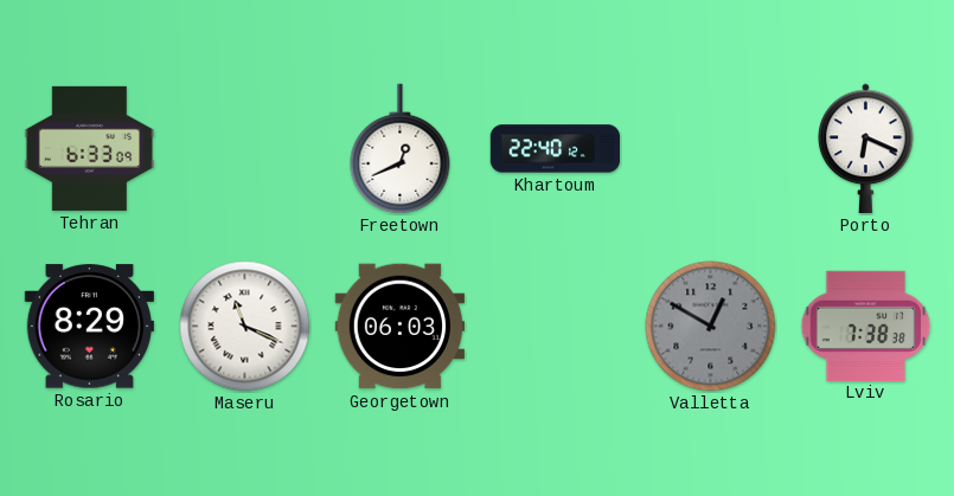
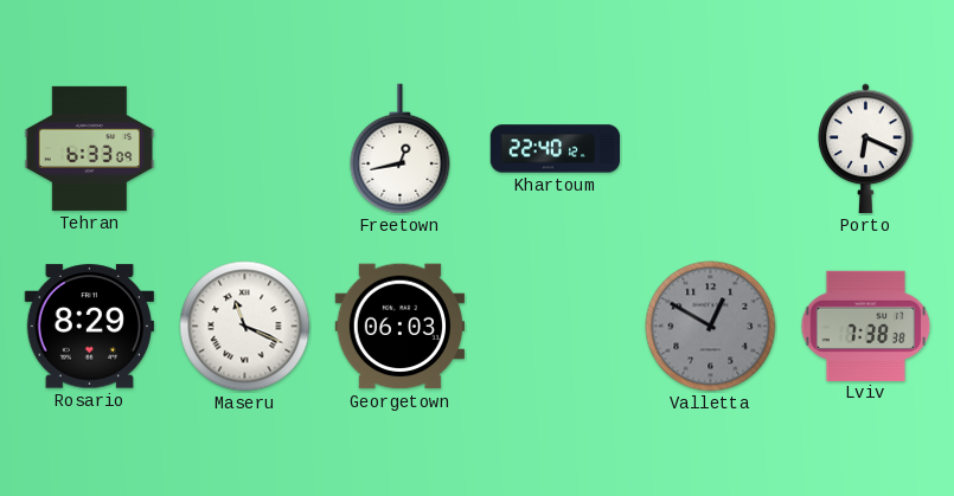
Freetown: 12:41 -> 12:43 (401, 149)
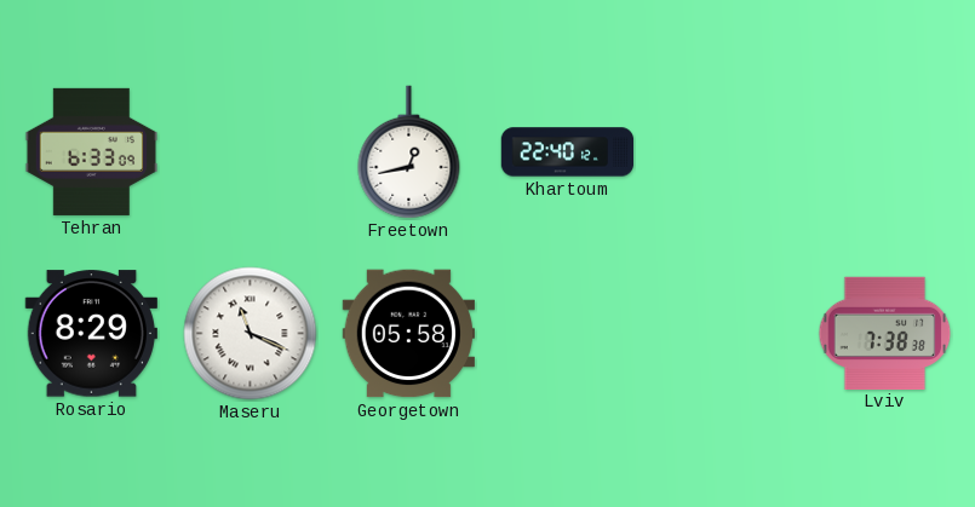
Porto: 6:19 -> none (866, 148)
Georgetown: 06:03 -> 05:58 (408, 334)
Valletta: 12:50 -> none (711, 327)
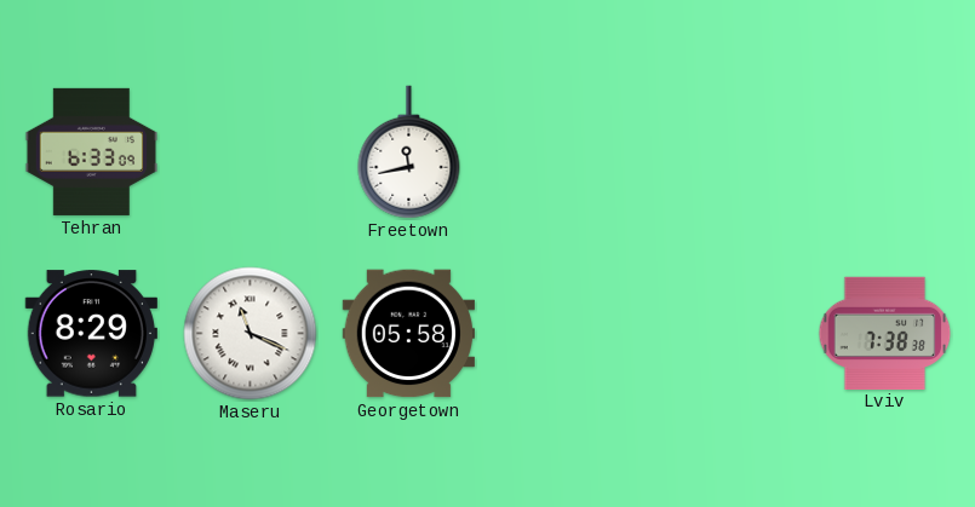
Freetown: 12:43 -> 11:43 (409, 152)
Khartoum: 22:40 -> none (568, 152)
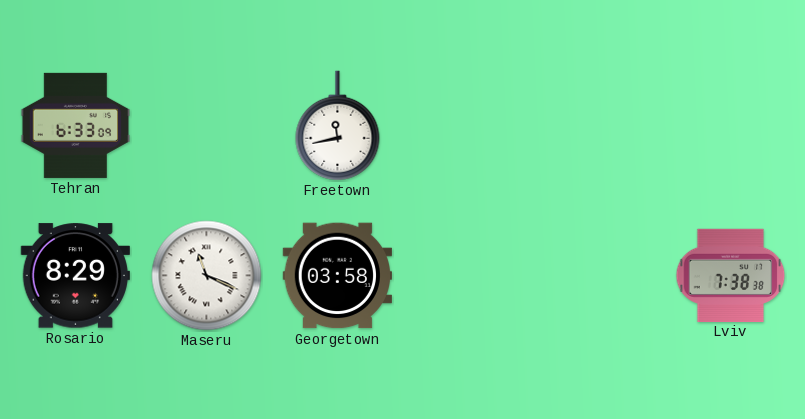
Georgetown: 05:58 -> 03:58 (337, 276)
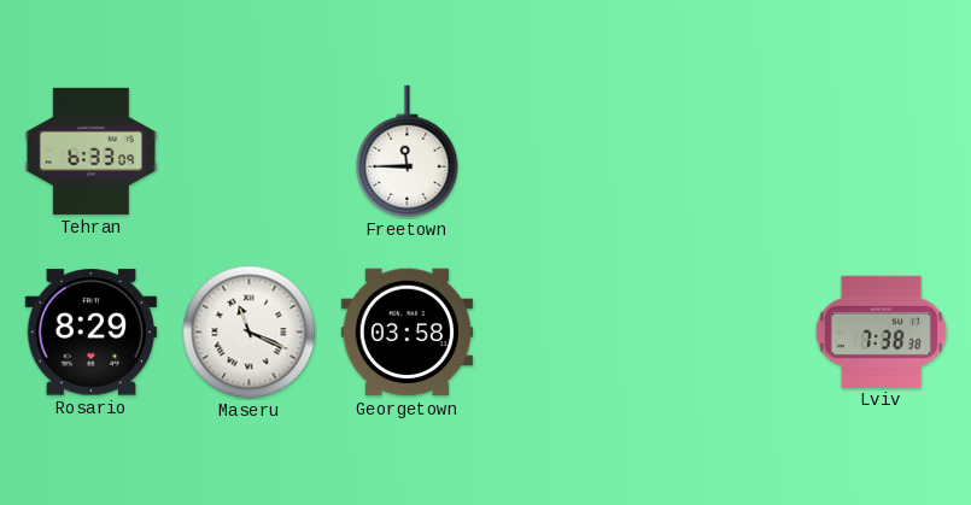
Freetown: 11:43 -> 11:45 (408, 152)
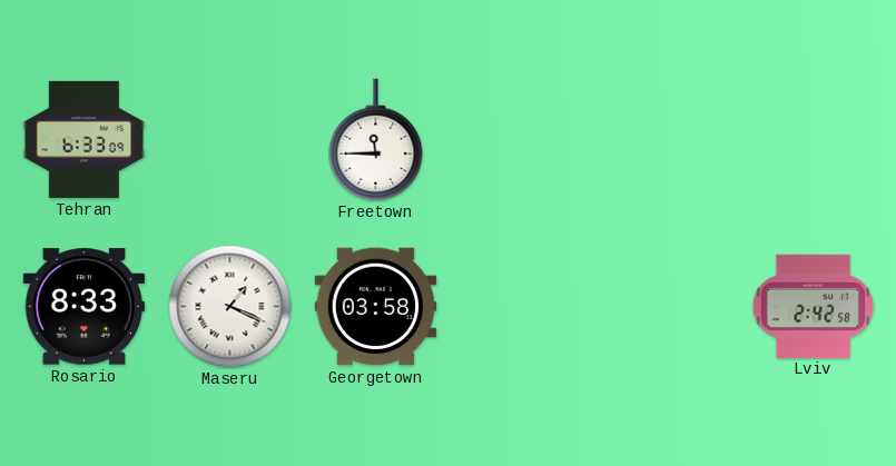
Rosario: 8:29 -> 8:33 (83, 307)
Maseru: 11:19 -> 1:19 (230, 307)
Lviv: 7:38 -> 2:42 (814, 306)
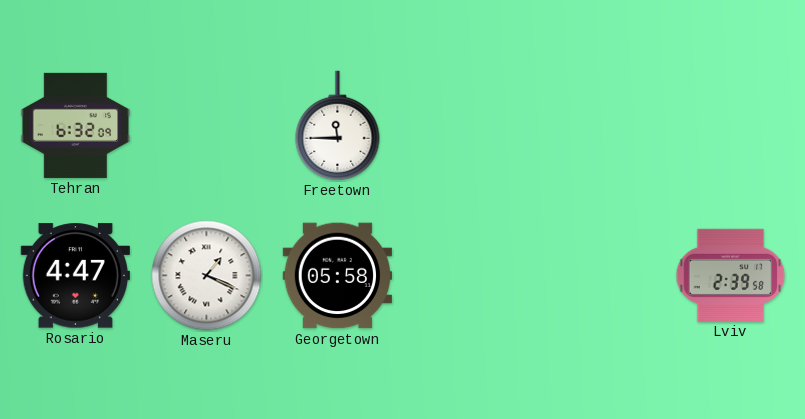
Tehran: 6:33 -> 6:32 (76, 125)
Rosario: 8:33 -> 4:47 (75, 276)
Georgetown: 03:58 -> 05:58 (337, 276)
Lviv: 2:42 -> 2:39 (731, 275)
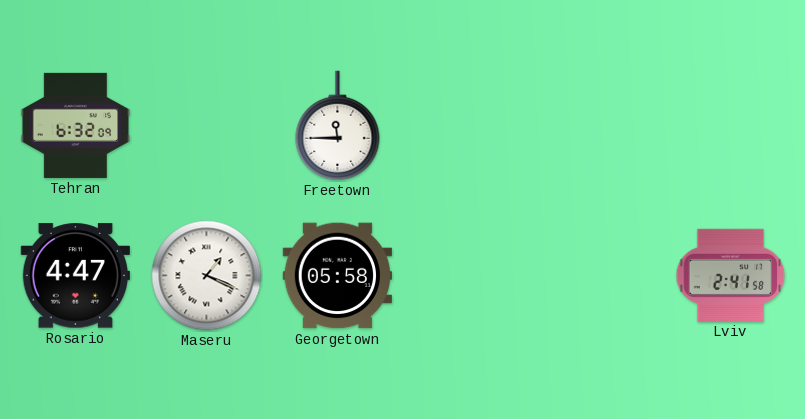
Lviv: 2:39 -> 2:41 (731, 275)
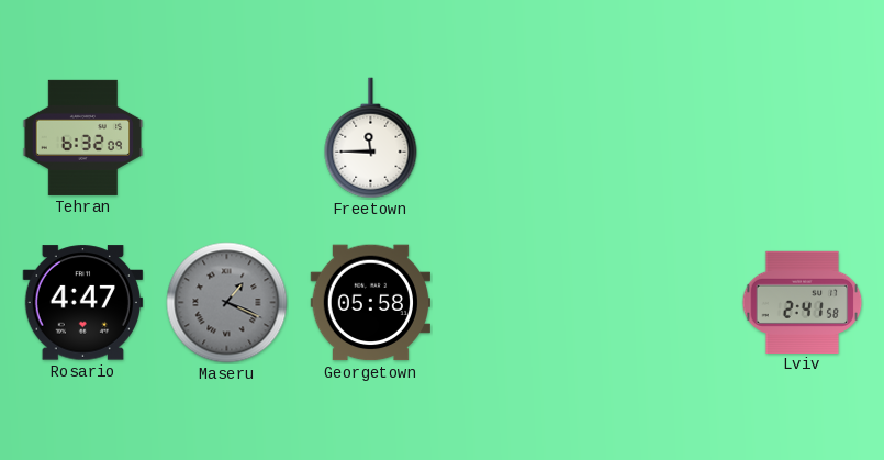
Maseru dial: white -> grey (227, 303)
